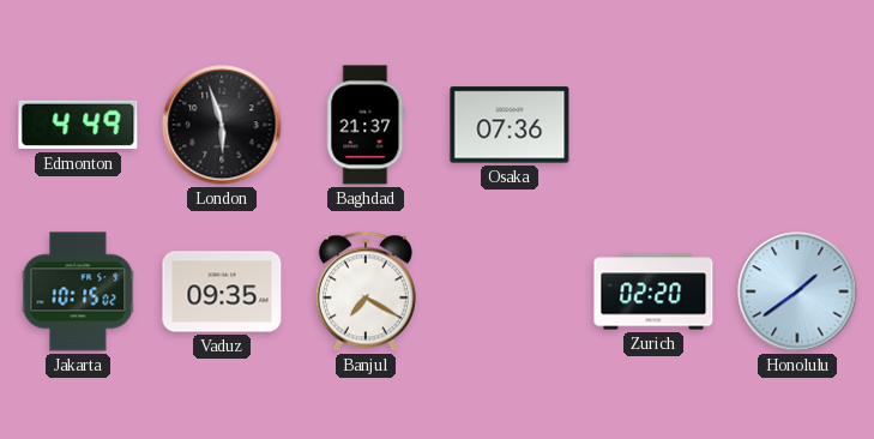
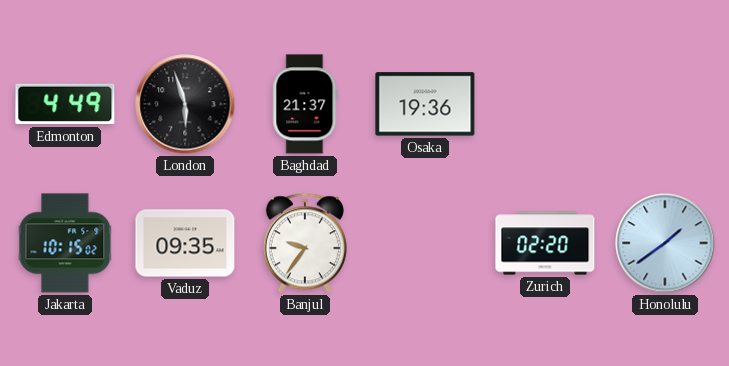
Osaka: 07:36 -> 19:36 (425, 104)
Banjul: 7:20 -> 9:36 (305, 243)
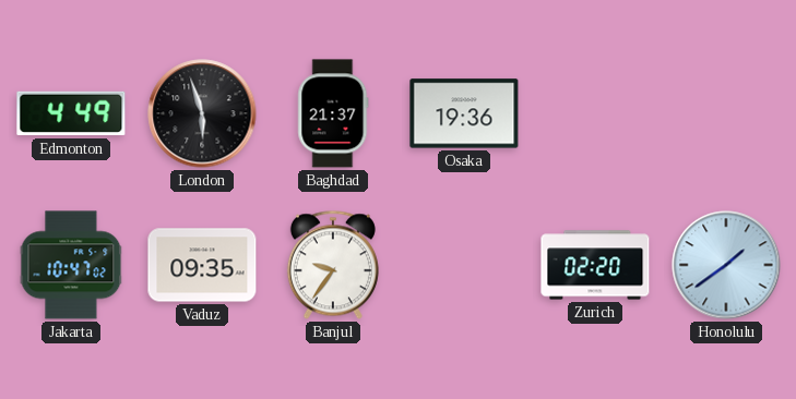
Jakarta: 10:15 -> 10:47 (71, 265)
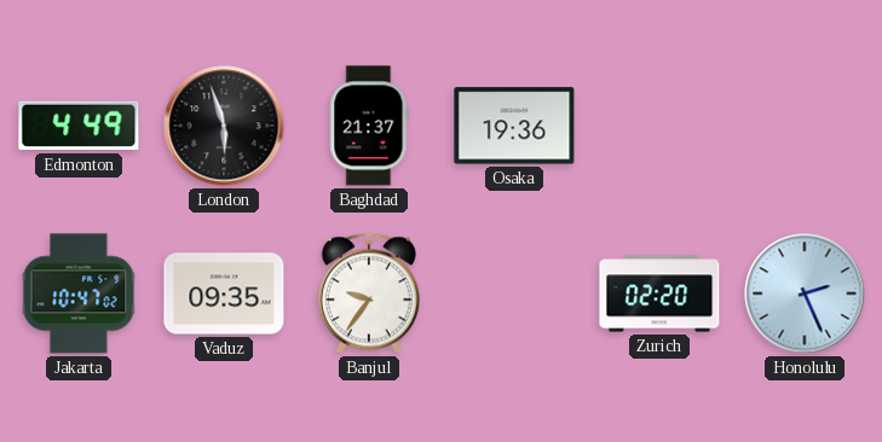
Honolulu: 1:39 -> 2:26 (805, 293)
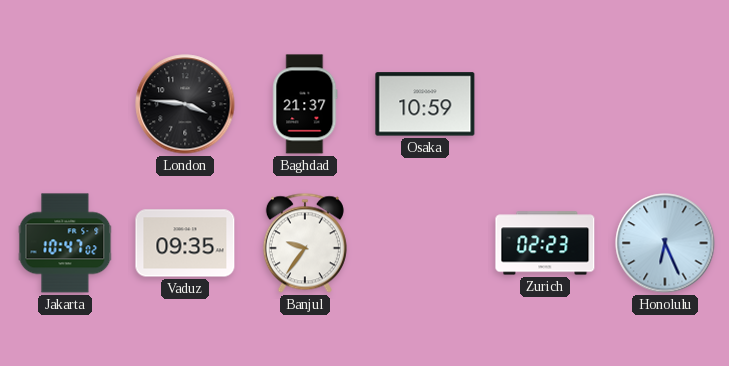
Edmonton: 4:49 -> none (79, 126)
London: 5:57 -> 3:46 (185, 104)
Osaka: 19:36 -> 10:59 (425, 104)
Zurich: 02:20 -> 02:23 (545, 243)
Honolulu: 2:26 -> 6:26 (665, 243)
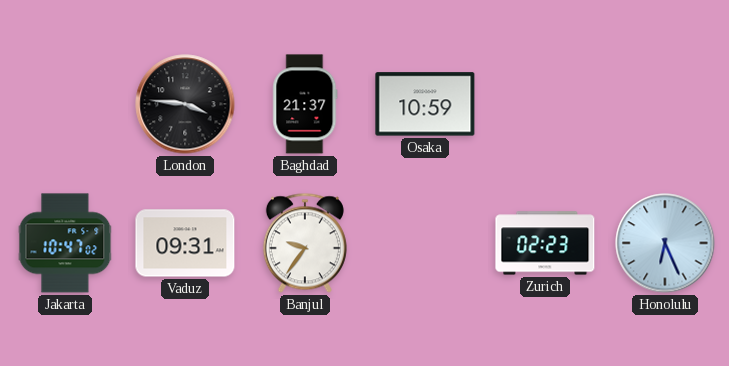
Vaduz: 09:35 -> 09:31 (185, 243)
